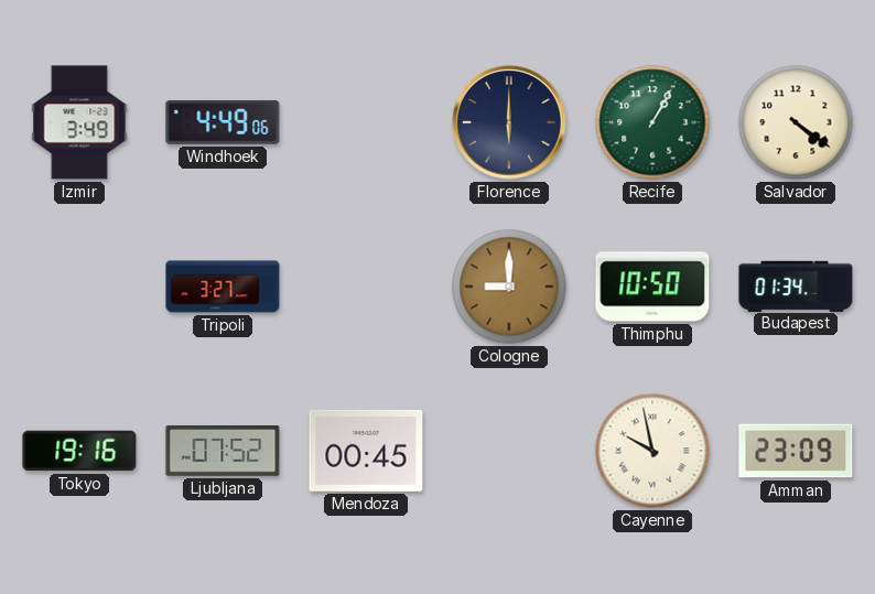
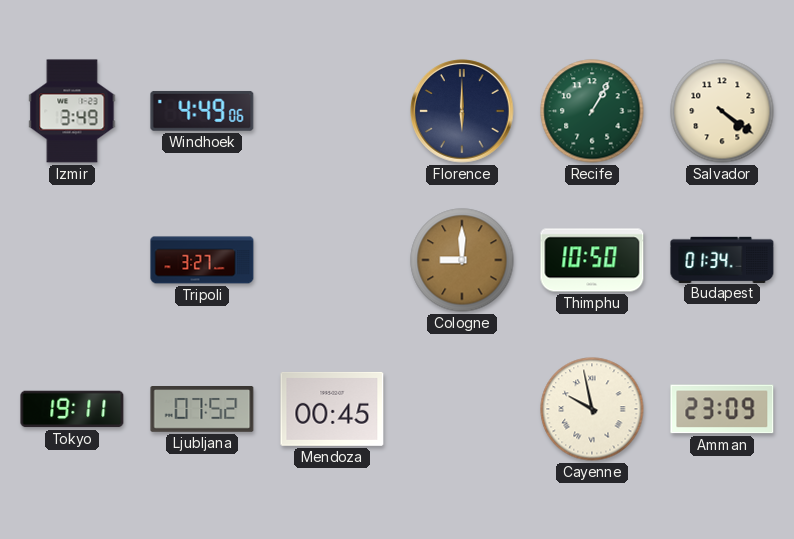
Tokyo: 19:16 -> 19:11 (72, 409)
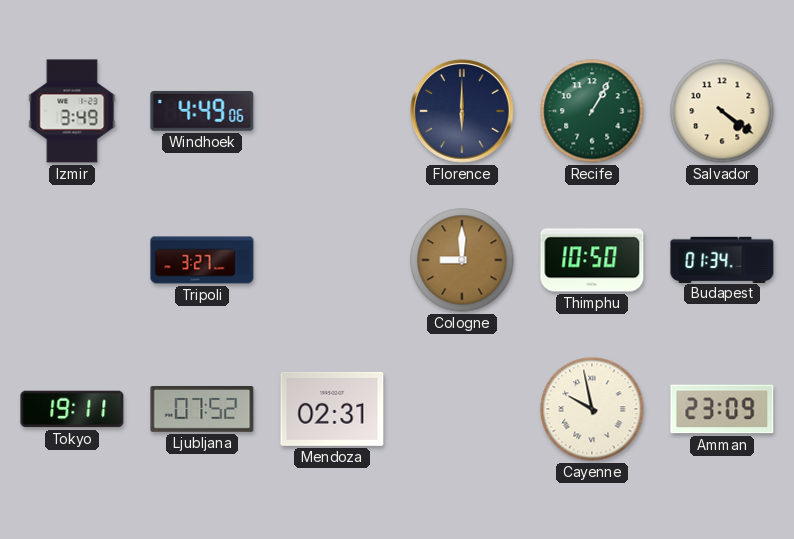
Mendoza: 00:45 -> 02:31 (332, 409)
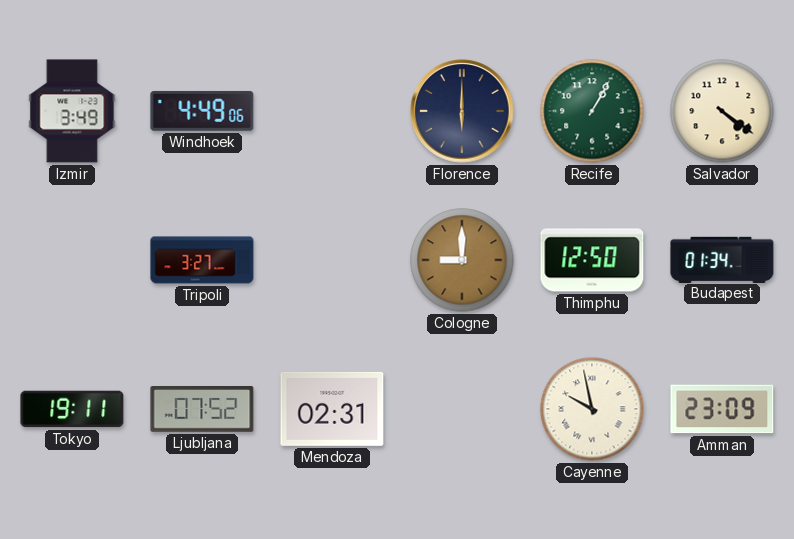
Thimphu: 10:50 -> 12:50 (592, 260)
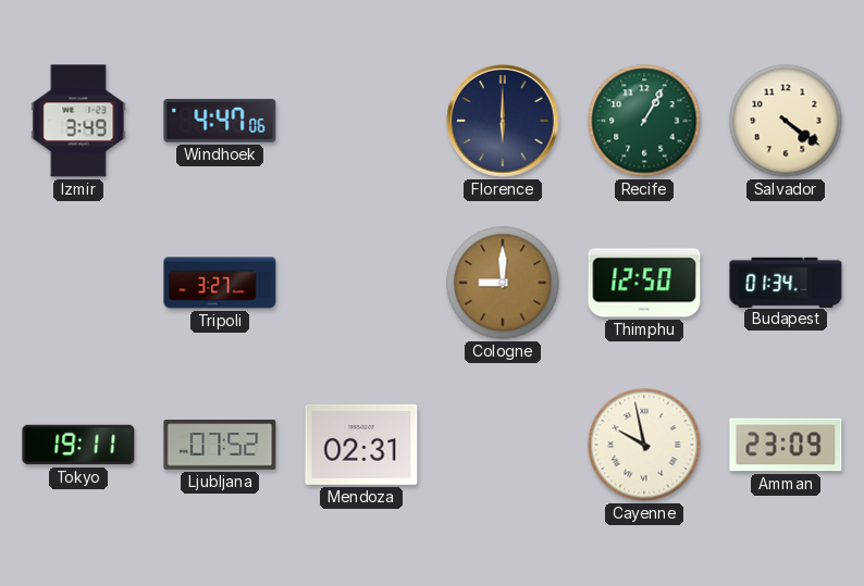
Windhoek: 4:49 -> 4:47 (220, 121)
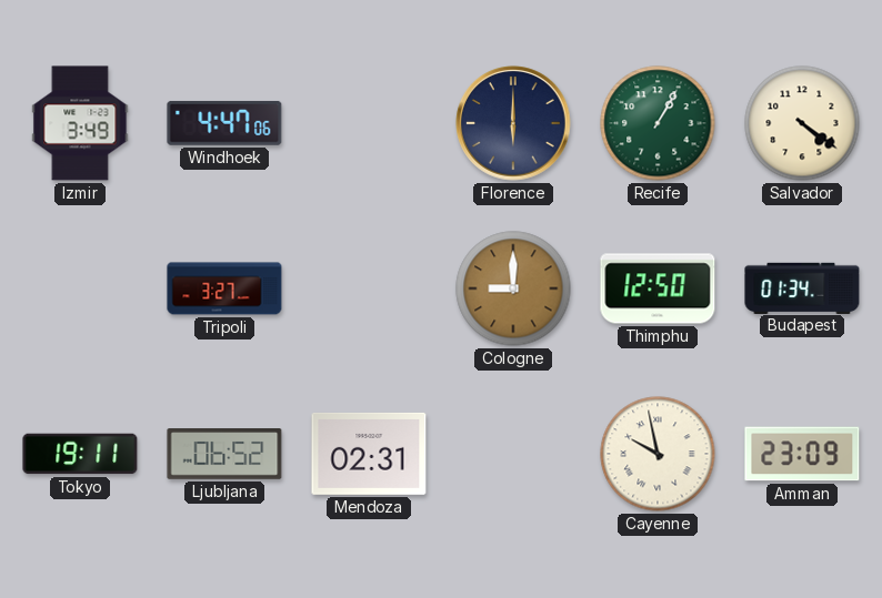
Ljubljana: 07:52 -> 06:52 (224, 454)
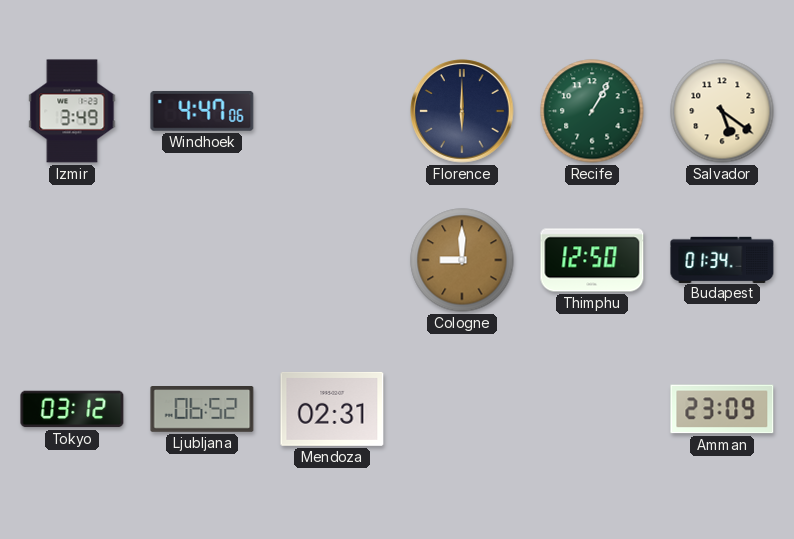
Salvador: 4:21 -> 5:21 (722, 111)
Tripoli: 3:27 -> none (224, 288)
Tokyo: 19:11 -> 03:12 (72, 409)
Cayenne: 9:58 -> none (658, 454)
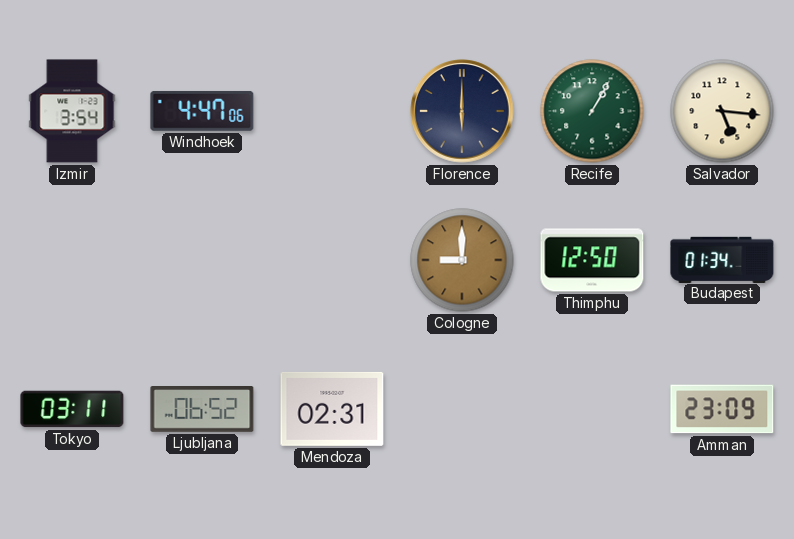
Izmir: 3:49 -> 3:54 (72, 111)
Salvador: 5:21 -> 5:16 (722, 111)
Tokyo: 03:12 -> 03:11 (72, 409)
